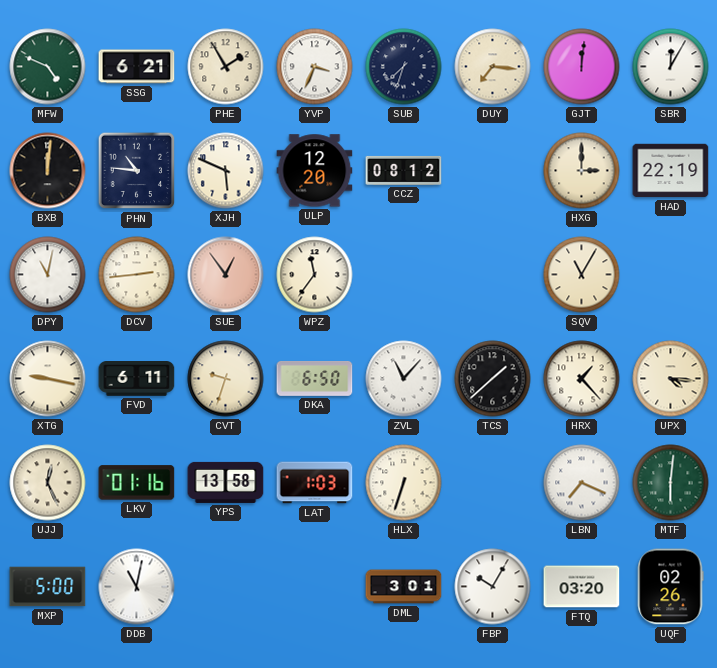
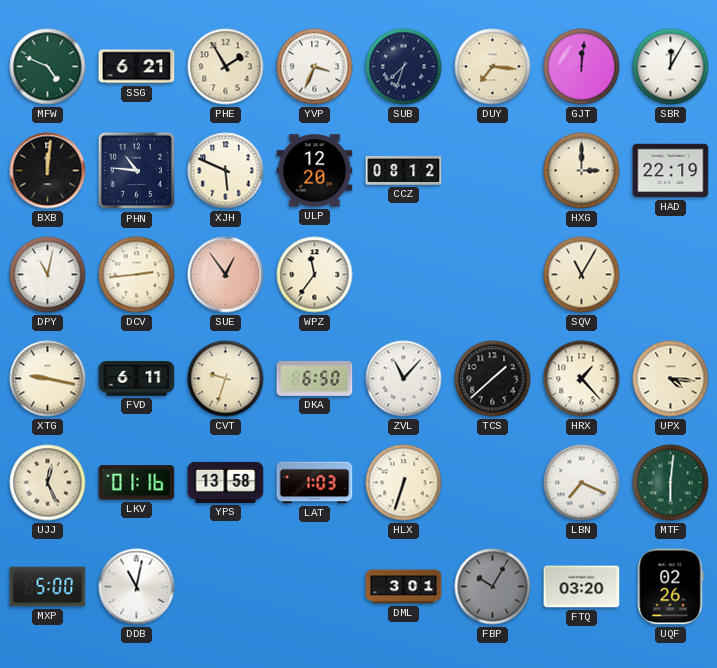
FBP dial: white -> grey (493, 587)
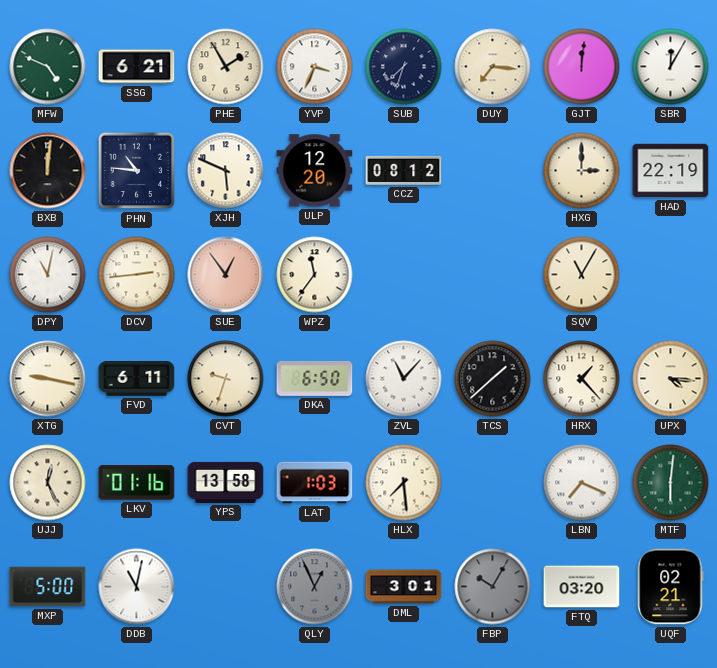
HLX: 6:33 -> 7:29 (404, 483)
QLY: none -> 12:56 (315, 587)
UQF: 02:26 -> 02:21 (670, 587)
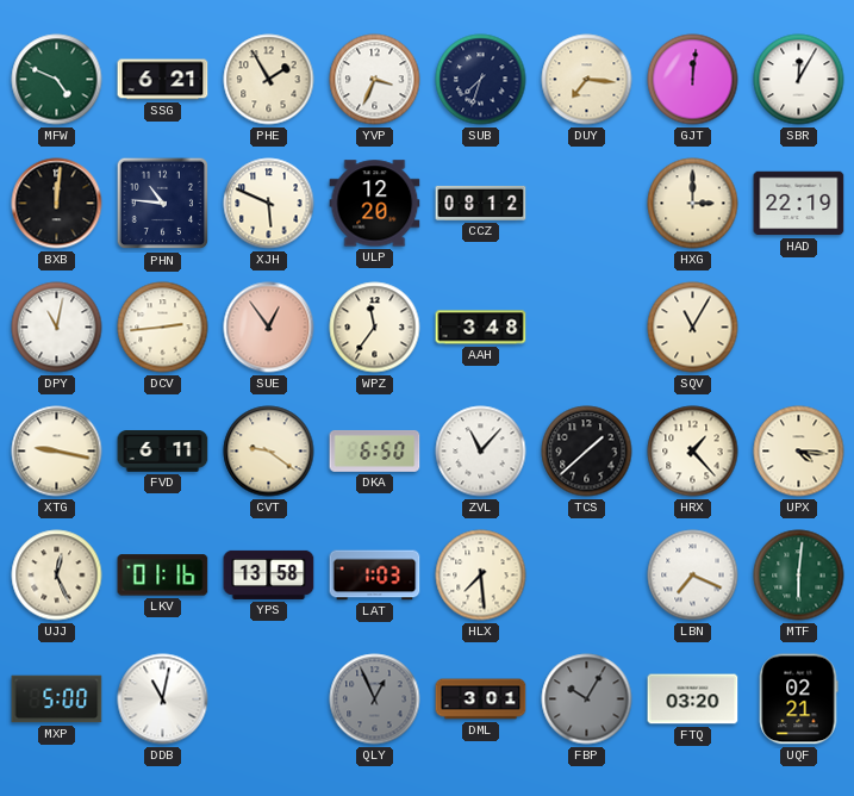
AAH: none -> 3:48 (481, 328)
CVT: 9:33 -> 9:21 (269, 452)
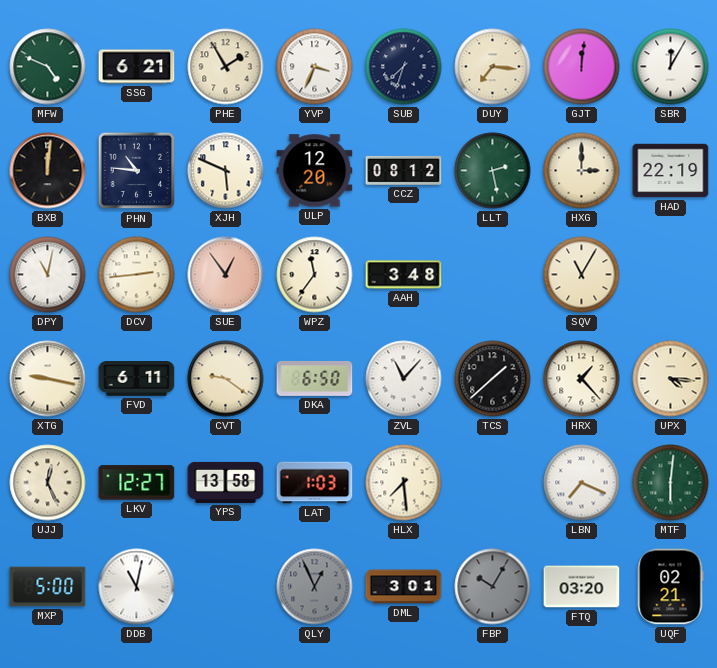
LLT: none -> 2:28 (493, 171)
LKV: 01:16 -> 12:27 (137, 483)
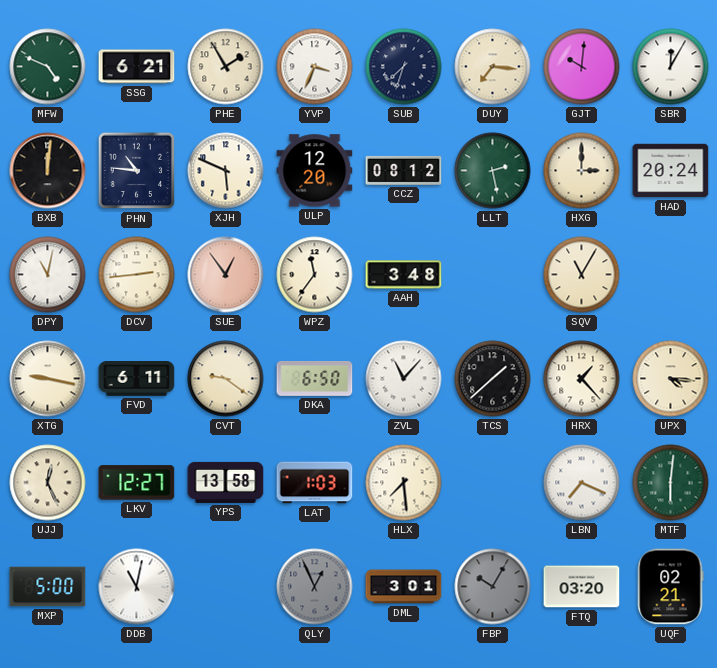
GJT: 12:01 -> 10:01 (582, 67)
HAD: 22:19 -> 20:24 (671, 171)
